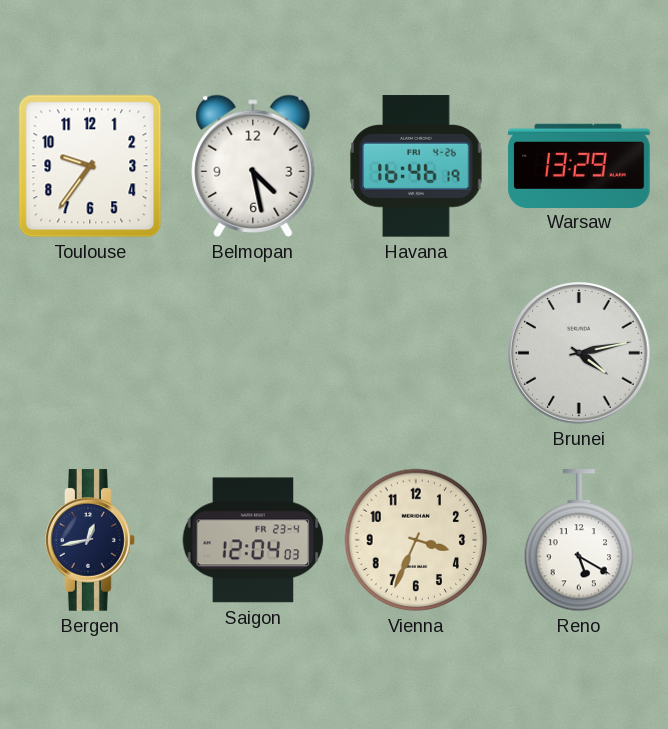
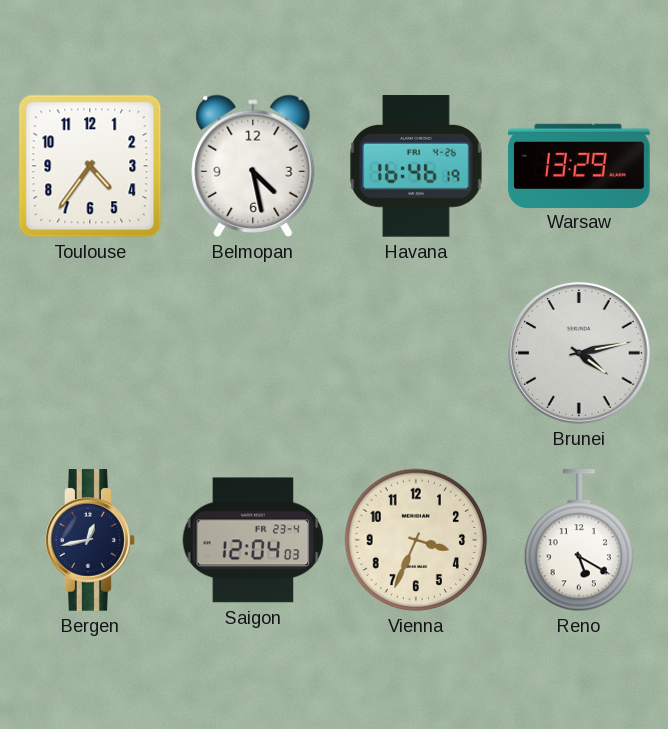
Toulouse: 9:36 -> 4:36 (90, 166)
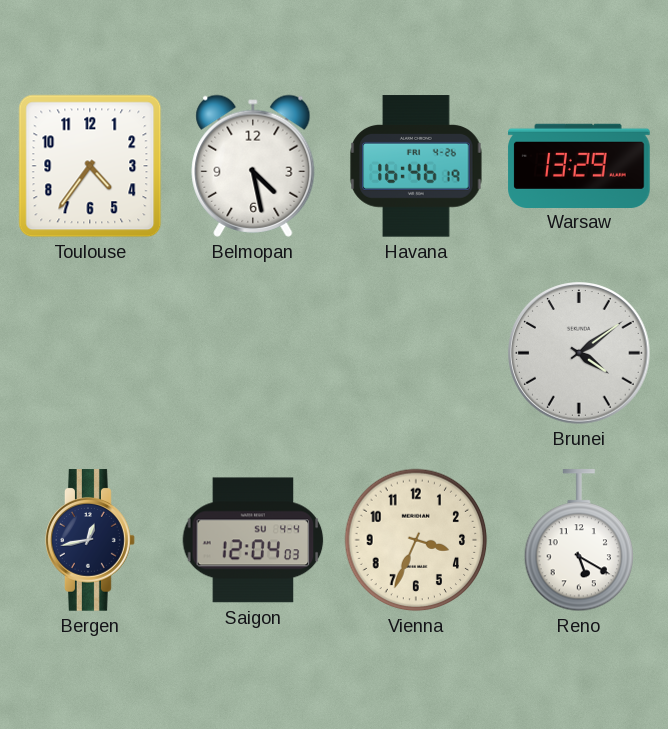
Brunei: 4:13 -> 4:09 (579, 353)
Saigon date: FR 23-4 -> SU 4-4 (253, 540)
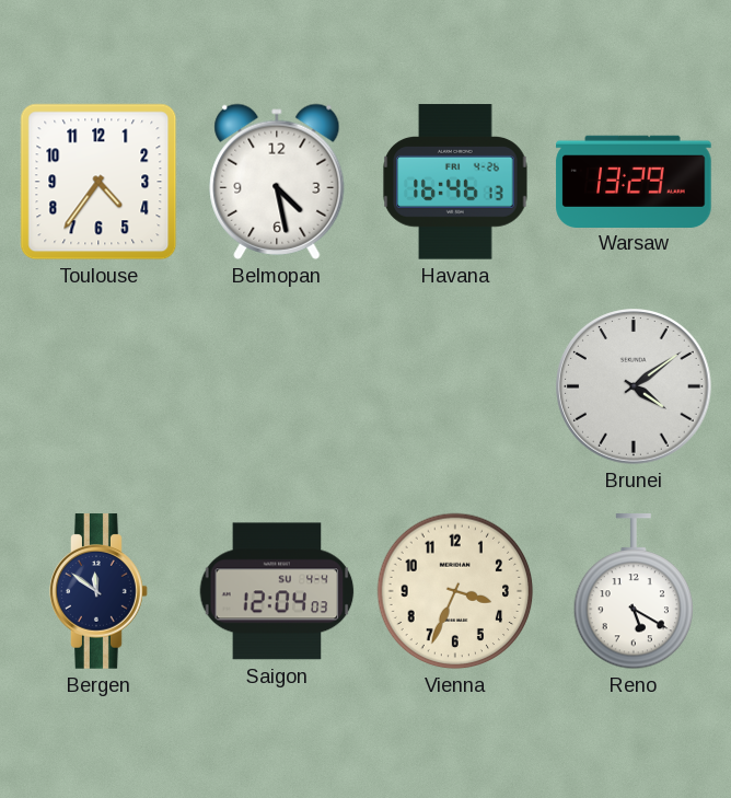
Havana: 16:46:19 -> 16:46:13 (455, 182)
Bergen: 12:43 -> 11:51 (98, 591)
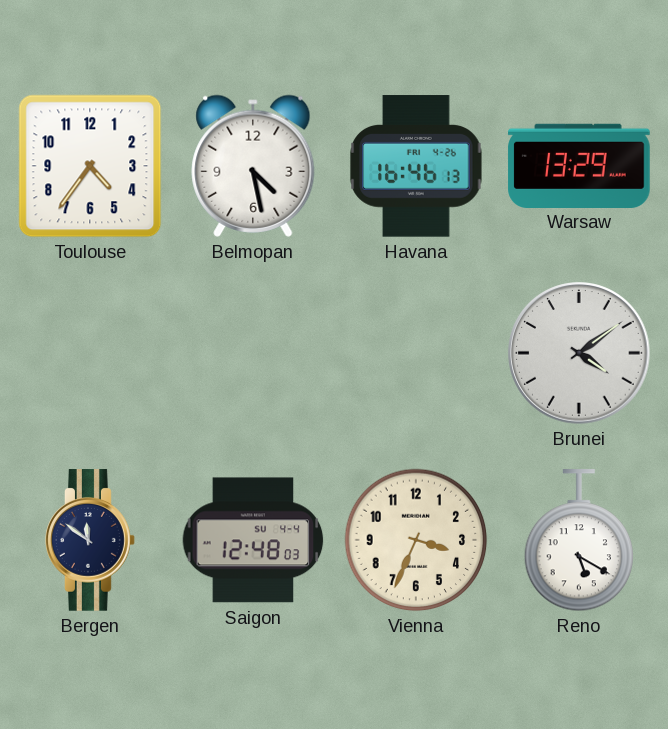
Saigon: 12:04 -> 12:48 (253, 540)
